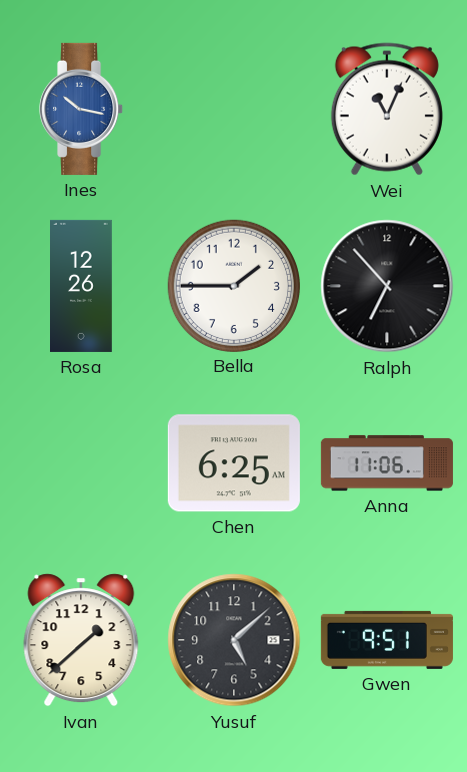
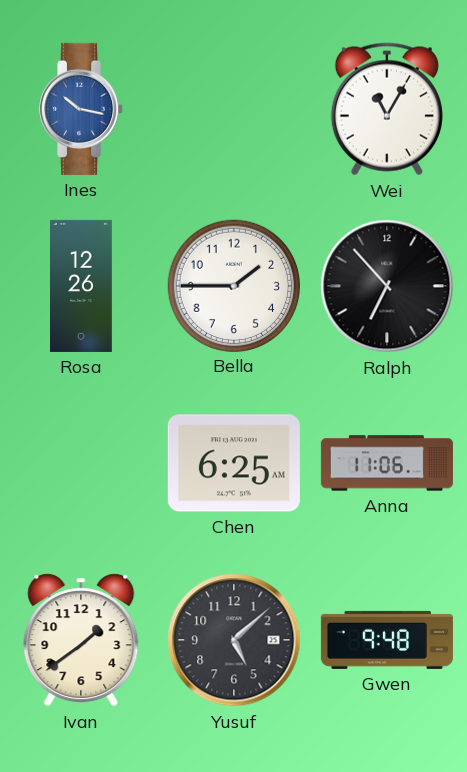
Wei: 11:04 -> 11:05 (387, 109)
Ivan: 1:38 -> 1:39 (81, 640)
Gwen: 9:51 -> 9:48 (387, 640)
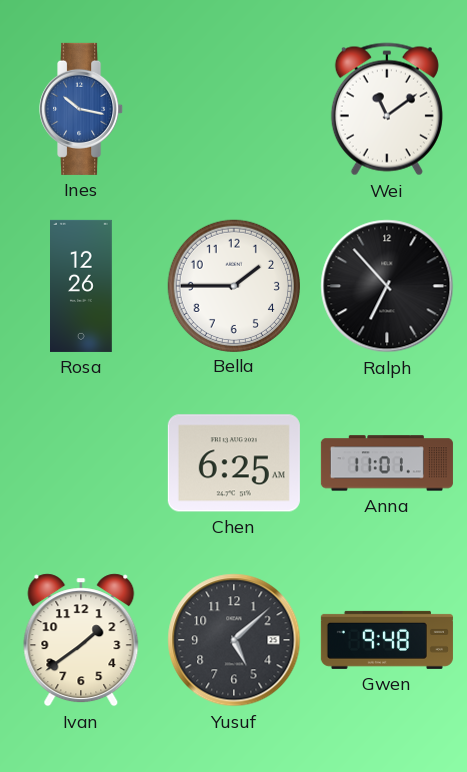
Wei: 11:05 -> 11:09 (387, 109)
Anna: 11:06 -> 11:01 (387, 463)
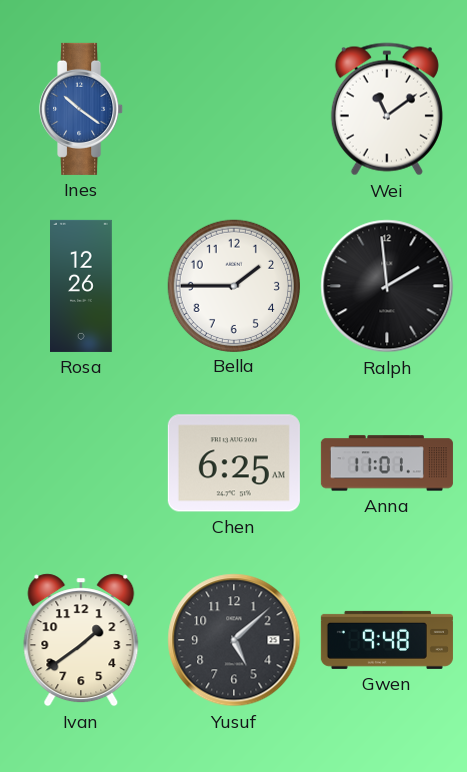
Ines: 10:17 -> 10:21 (82, 109)
Ralph: 6:53 -> 1:59 (387, 286)
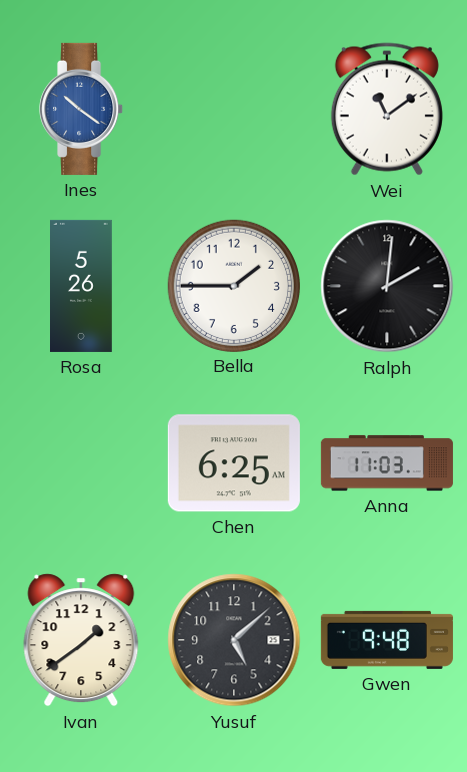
Rosa: 12:26 -> 5:26 (82, 286)
Ralph: 1:59 -> 2:01 (387, 286)
Anna: 11:01 -> 11:03 (387, 463)
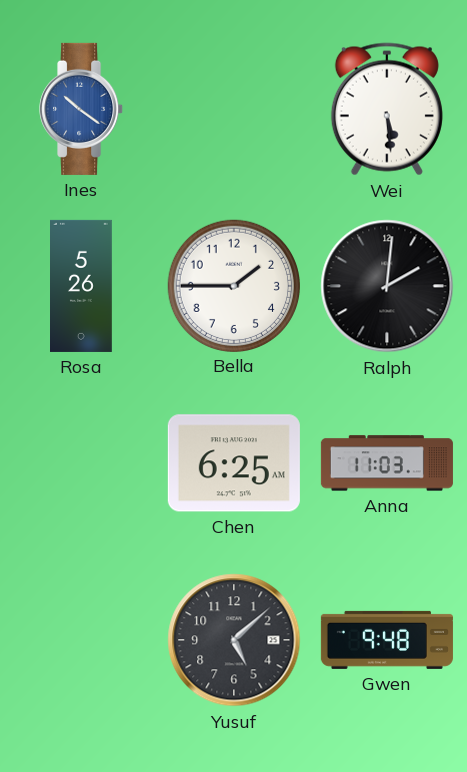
Wei: 11:09 -> 5:29 (387, 109)
Ivan: 1:39 -> none (81, 640)
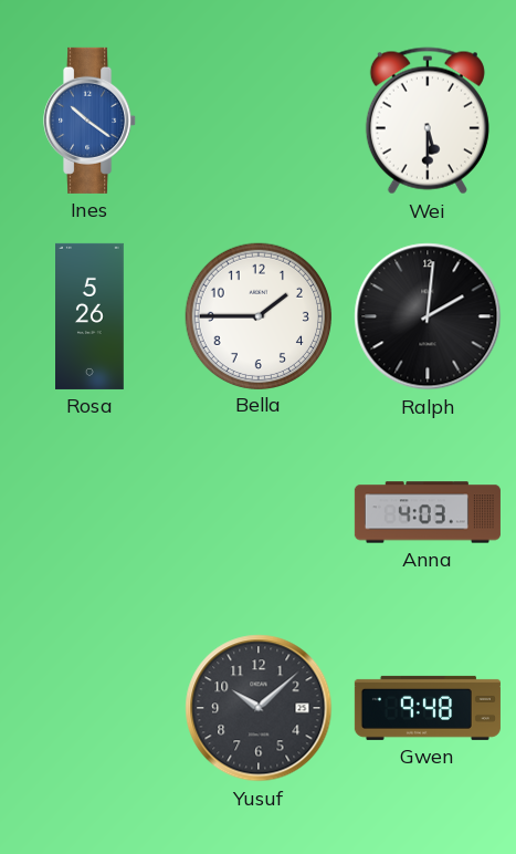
Wei: 5:29 -> 5:30 (428, 121)
Chen: 6:25 -> none (234, 463)
Anna: 11:03 -> 4:03 (428, 512)
Yusuf: 5:08 -> 10:08 (259, 708)
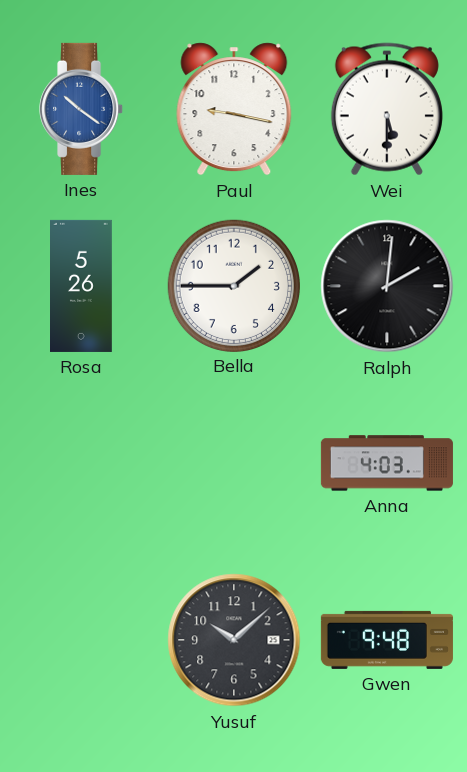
Paul: none -> 9:17 (234, 109)
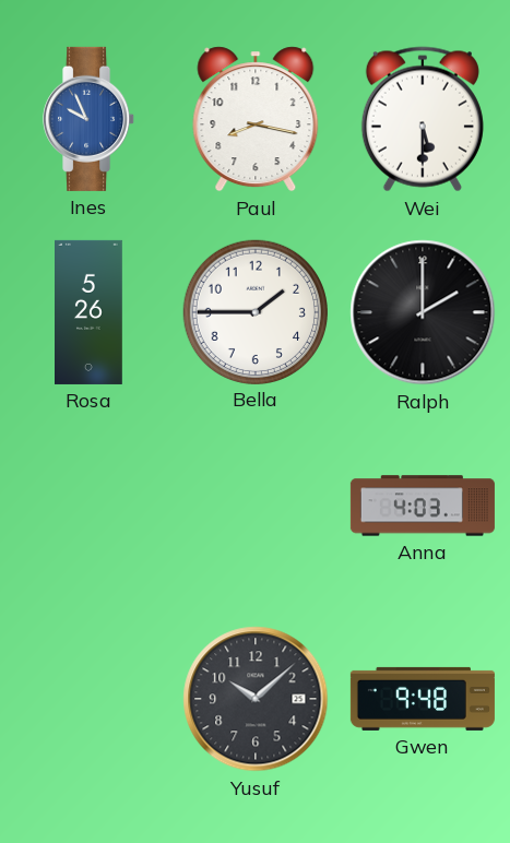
Ines: 10:21 -> 9:56 (90, 119)
Paul: 9:17 -> 8:17 (256, 119)
Ralph: 2:01 -> 2:00 (423, 312)
